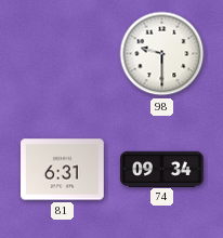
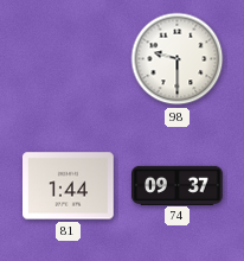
81: 6:31 -> 1:44 (69, 186)
74: 09:34 -> 09:37 (178, 185)
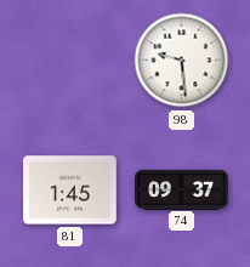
98: 9:30 -> 9:29 (182, 61)
81: 1:44 -> 1:45 (70, 191)
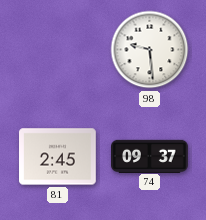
81: 1:45 -> 2:45 (58, 157)
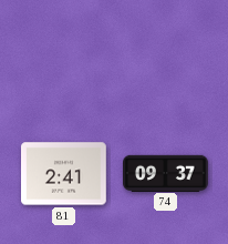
98: 9:29 -> none (150, 50)
81: 2:45 -> 2:41 (64, 174)
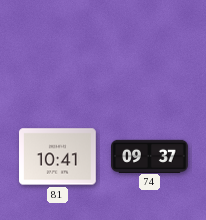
81: 2:41 -> 10:41 (58, 157)
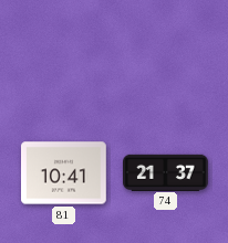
74: 09:37 -> 21:37 (166, 172)
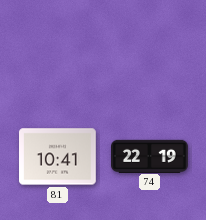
74: 21:37 -> 22:19 (150, 156)
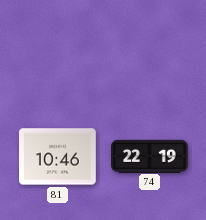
81: 10:41 -> 10:46 (58, 157)
